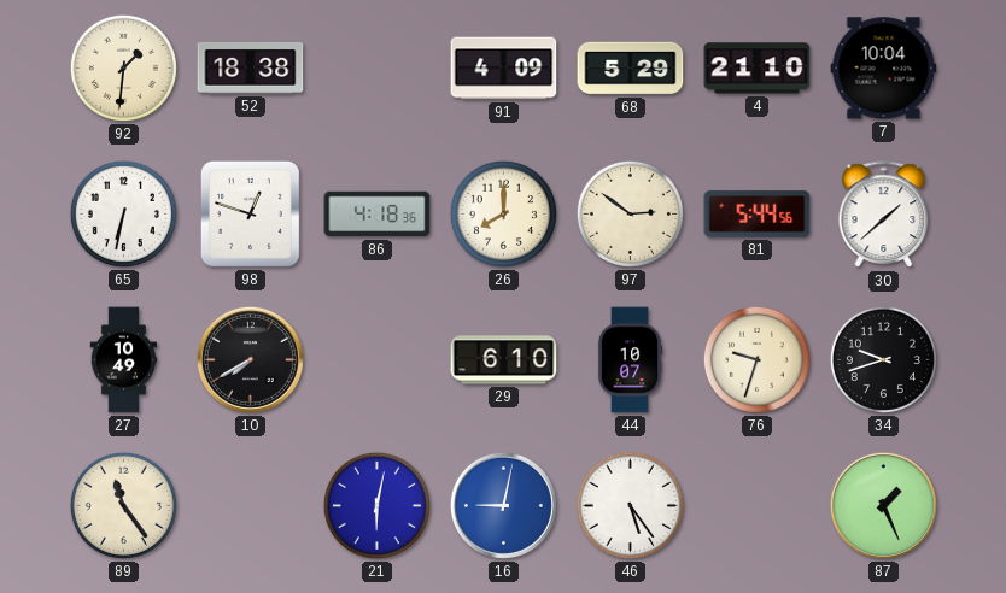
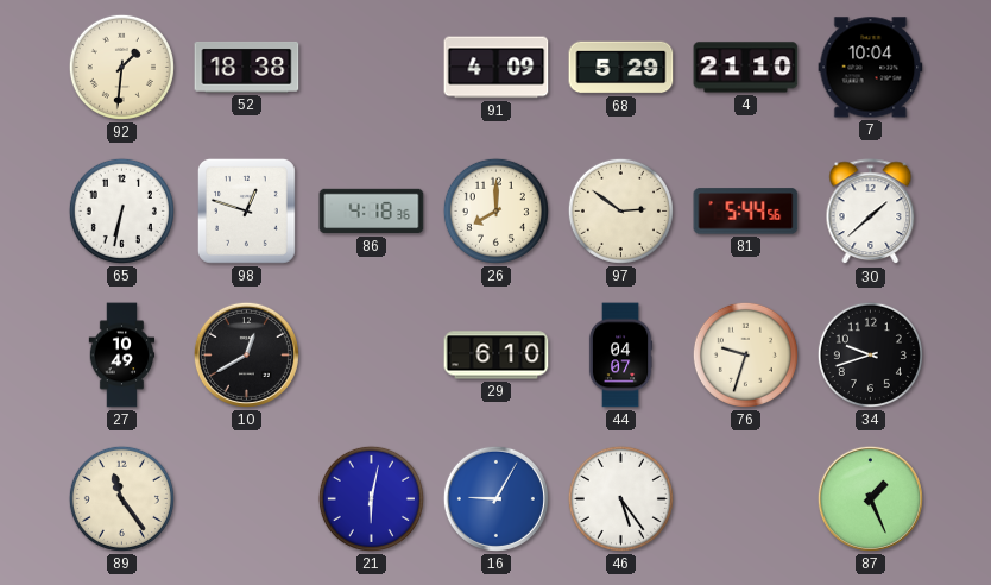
10: 7:40 -> 12:40 (246, 354)
44: 10:07 -> 04:07 (620, 356)
16: 9:02 -> 9:05 (495, 498)
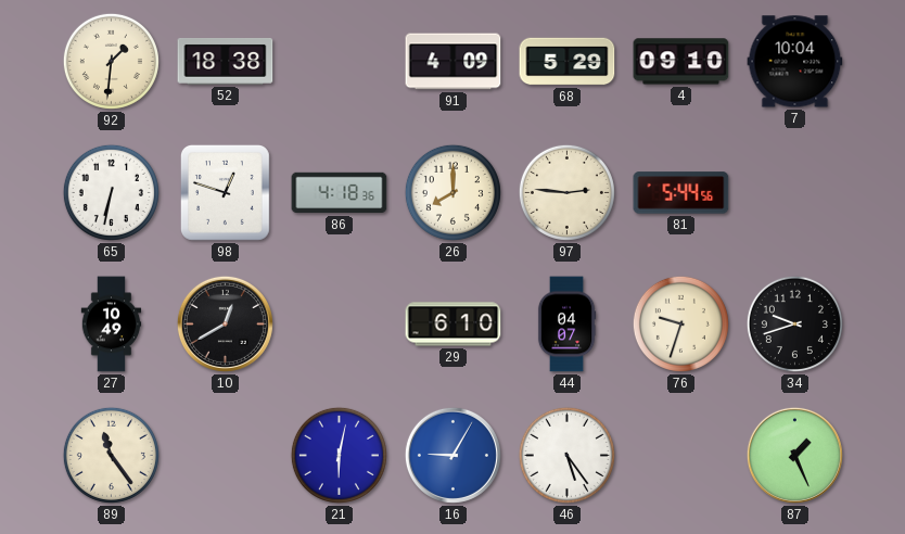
4: 21:10 -> 09:10 (681, 62)
97: 2:51 -> 2:46 (566, 192)
30: 1:38 -> none (871, 212)
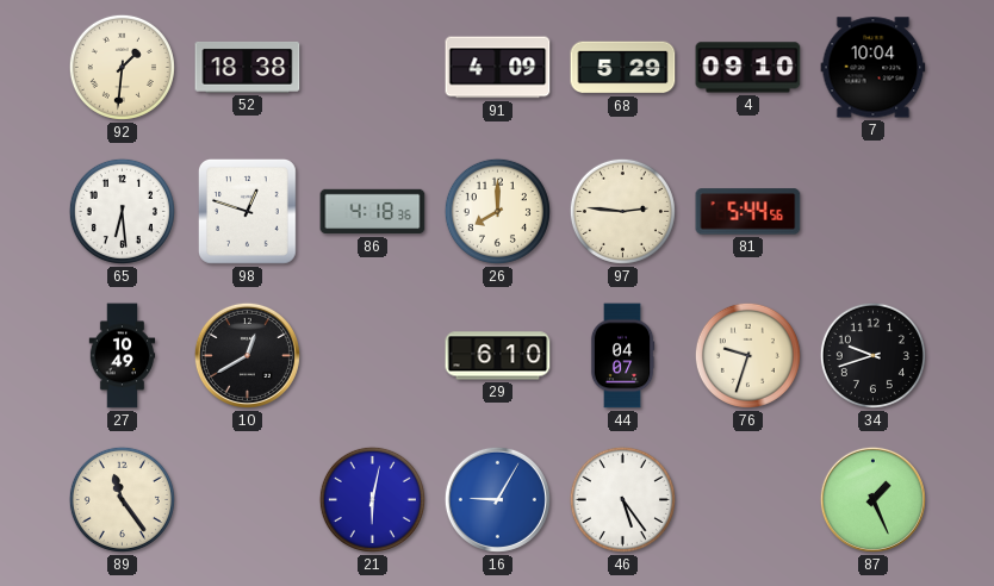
65: 6:32 -> 6:29 (122, 211)
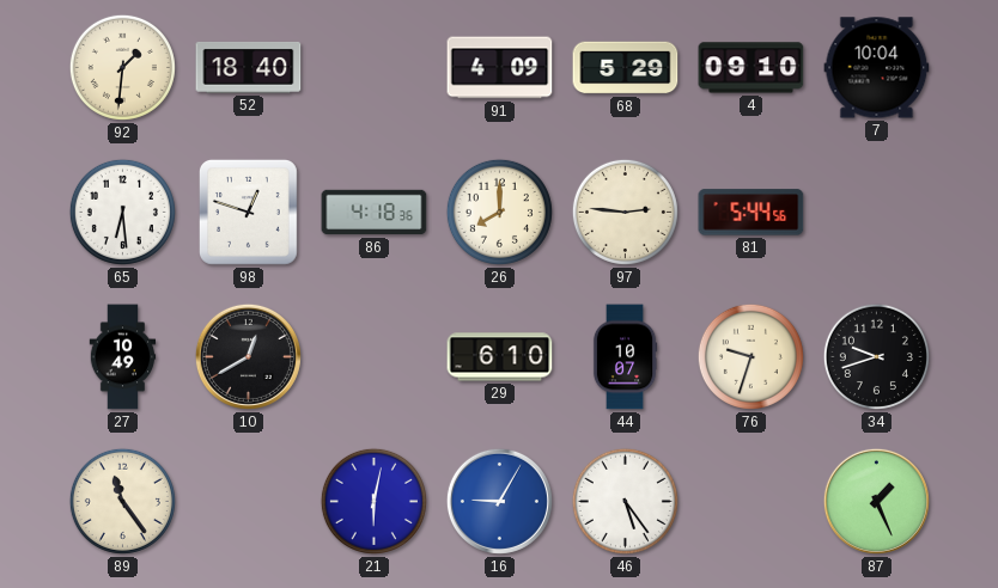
52: 18:38 -> 18:40 (249, 67)
44: 04:07 -> 10:07 (625, 357)
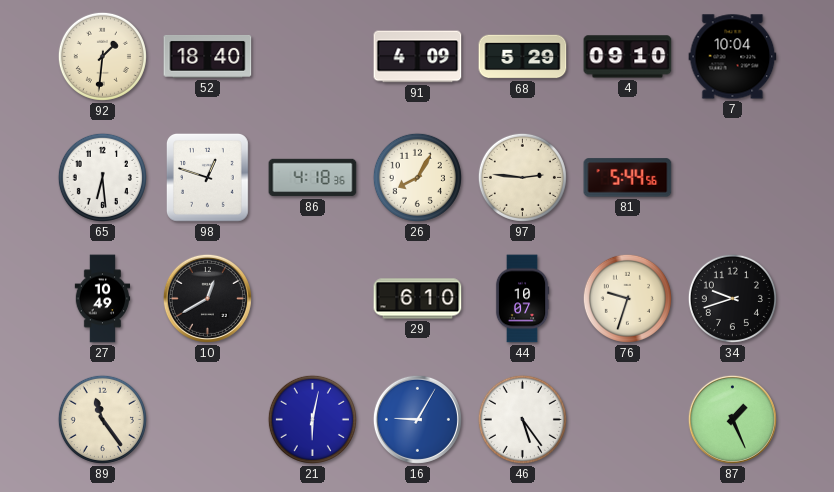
26: 8:00 -> 8:05 (417, 177)
